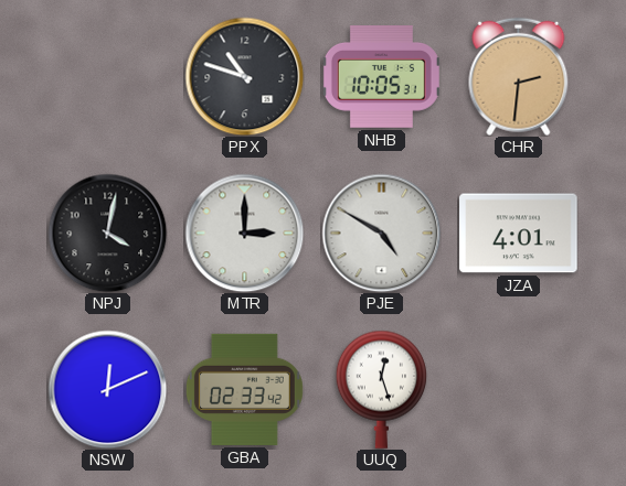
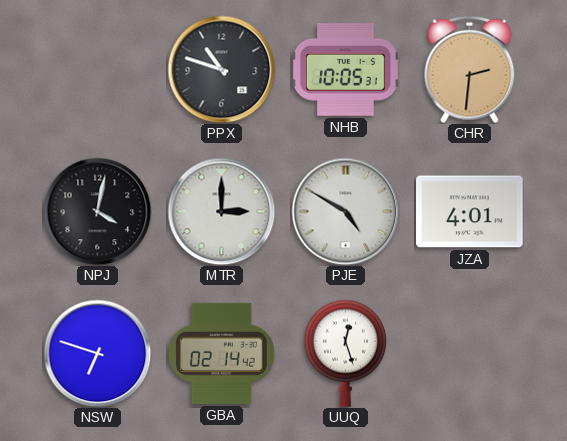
NSW: 12:11 -> 6:48 (97, 353)
GBA: 02:33 -> 02:14 (221, 353)
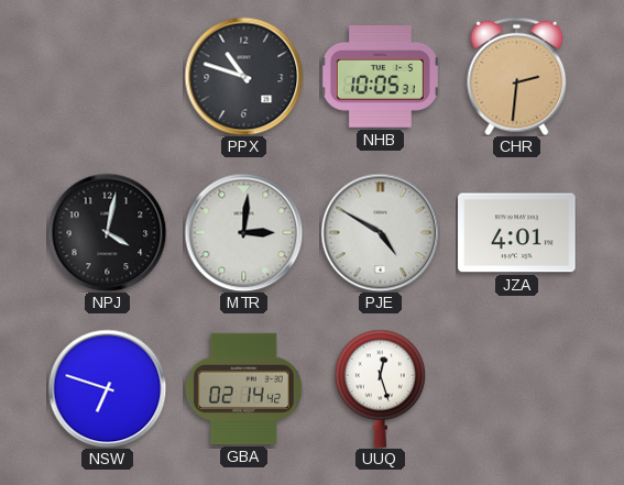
MTR: 3:00 -> 3:01 (243, 232)
